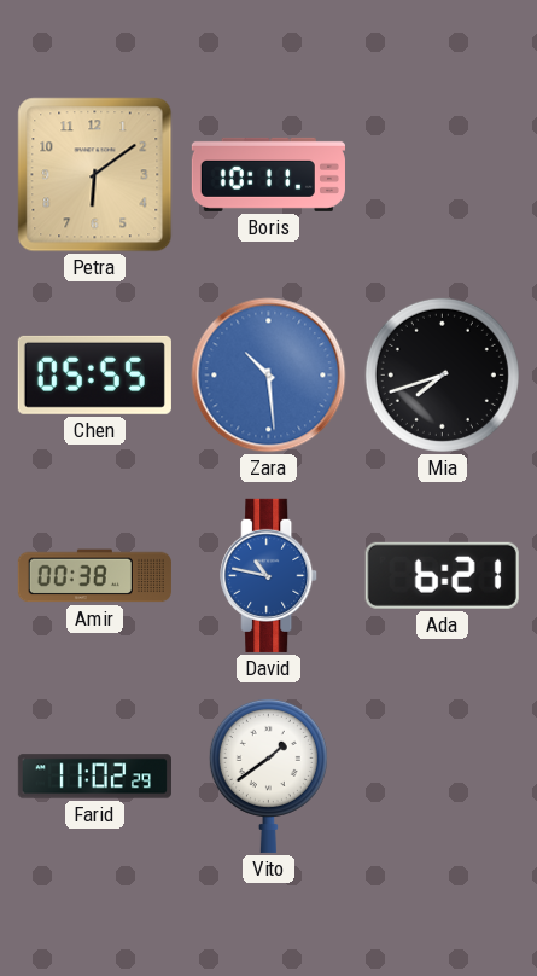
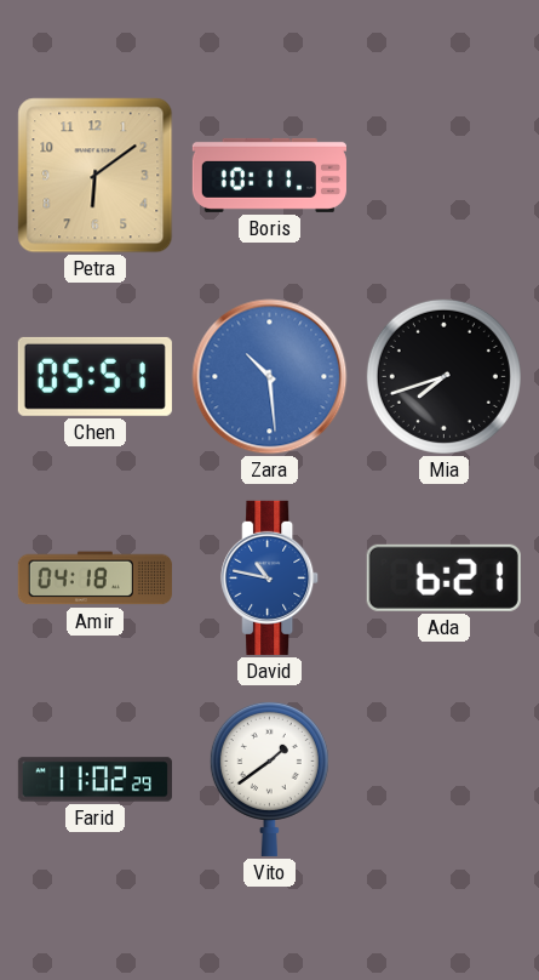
Chen: 05:55 -> 05:51 (94, 376)
Amir: 00:38 -> 04:18 (94, 579)
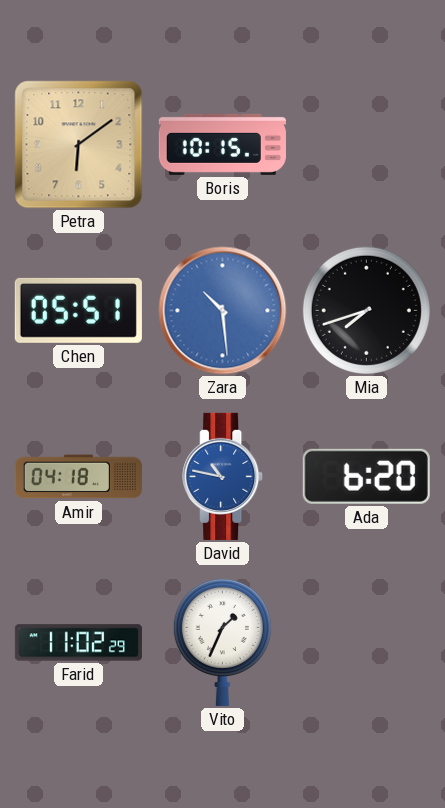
Boris: 10:11 -> 10:15 (222, 144)
Ada: 6:21 -> 6:20 (366, 476)
Vito: 1:39 -> 1:34 (222, 642)
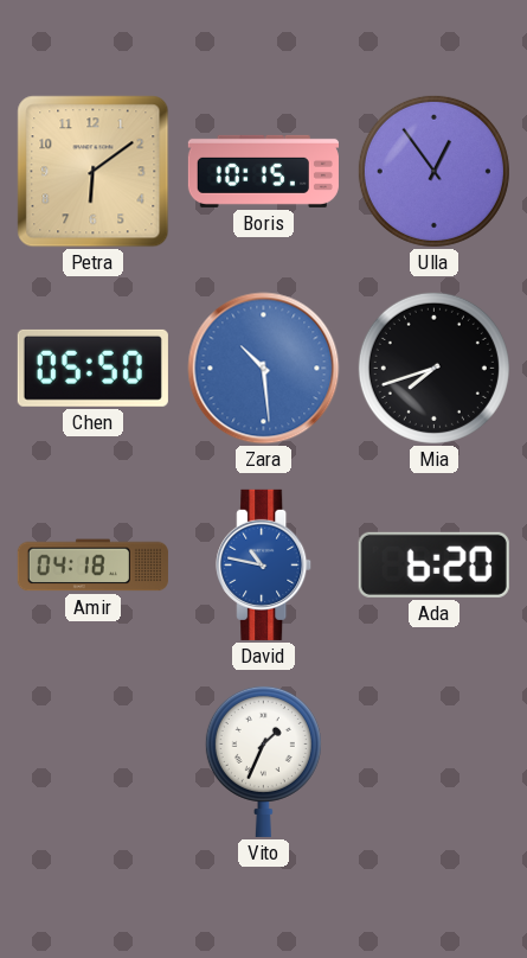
Ulla: none -> 12:54 (433, 171)
Chen: 05:51 -> 05:50 (92, 368)
Farid: 11:02 -> none (78, 643)
